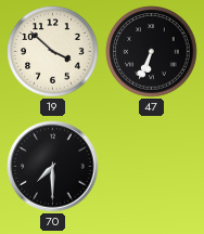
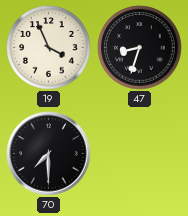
19: 3:52 -> 3:56 (49, 48)
47: 6:34 -> 8:33 (140, 48)
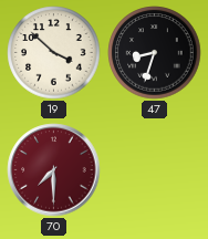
19: 3:56 -> 3:52 (54, 53)
70 dial: black -> burgundy (54, 170)
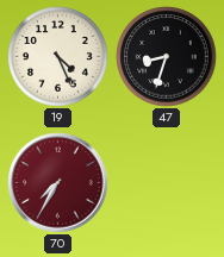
19: 3:52 -> 4:26 (58, 57)
70: 7:30 -> 7:35 (58, 183)
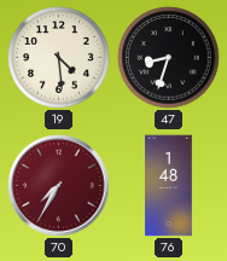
19: 4:26 -> 4:29 (59, 58)
76: none -> 1:48 (169, 186)
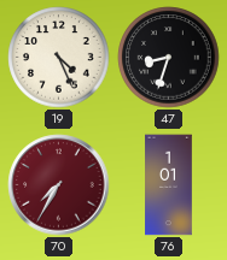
19: 4:29 -> 4:26 (59, 58)
76: 1:48 -> 1:01 (169, 185)
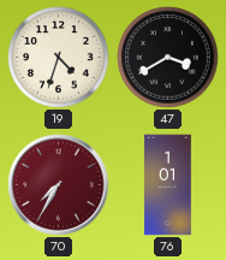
19: 4:26 -> 4:33 (59, 58)
47: 8:33 -> 3:40 (168, 58)
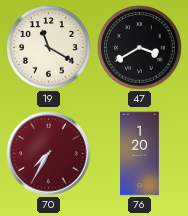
19: 4:33 -> 11:20 (49, 48)
76: 1:01 -> 1:20 (140, 154)
